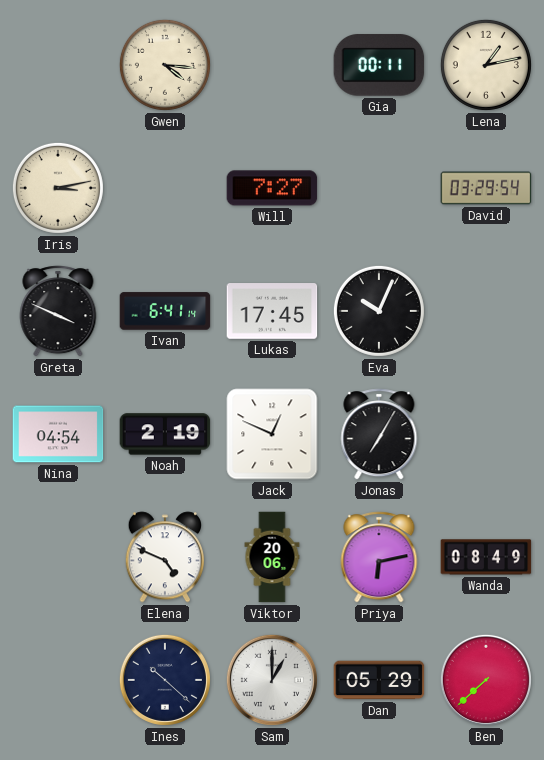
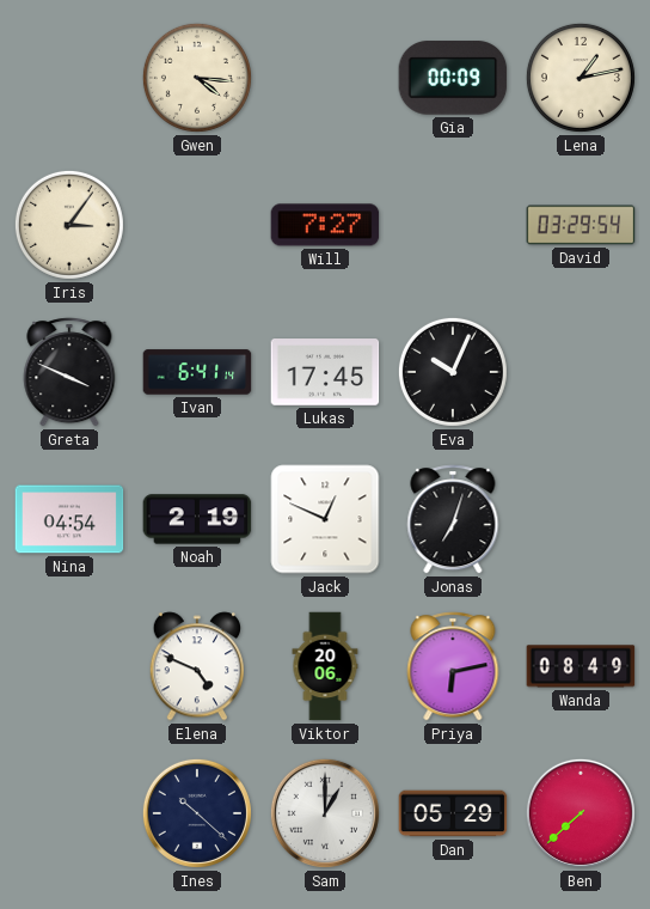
Gia: 00:11 -> 00:09 (453, 78)
Iris: 3:13 -> 3:06 (69, 225)
Jonas: 7:05 -> 7:03 (453, 519)
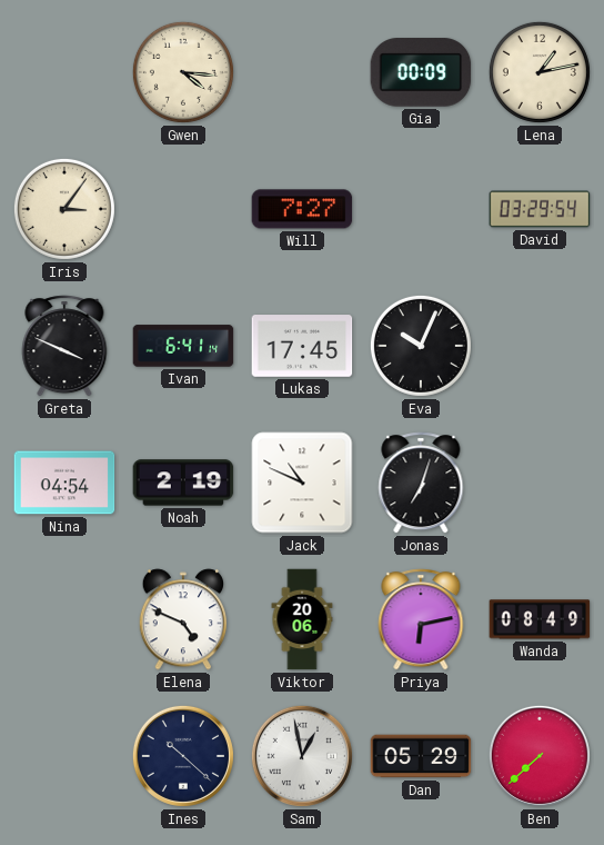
Jack: 12:49 -> 10:49 (302, 483)
Sam: 1:00 -> 12:58 (302, 756)
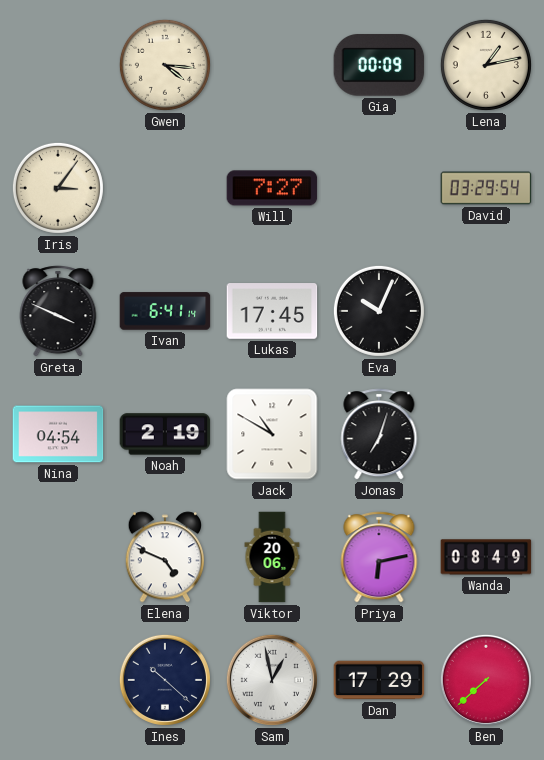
Jack: 10:49 -> 10:50 (272, 434)
Dan: 05:29 -> 17:29 (379, 680)
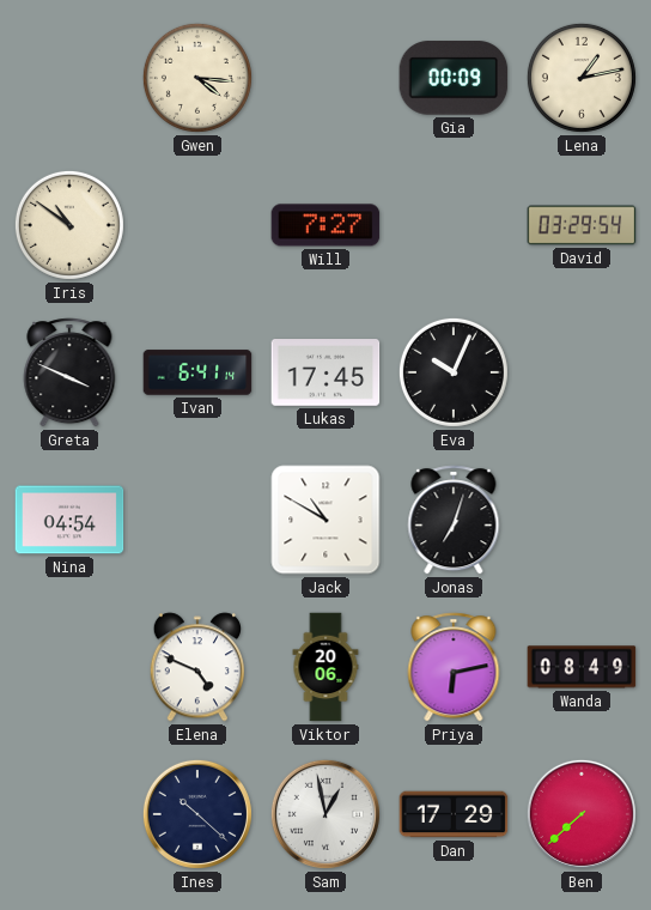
Iris: 3:06 -> 10:51 (69, 225)
Noah: 2:19 -> none (165, 434)
